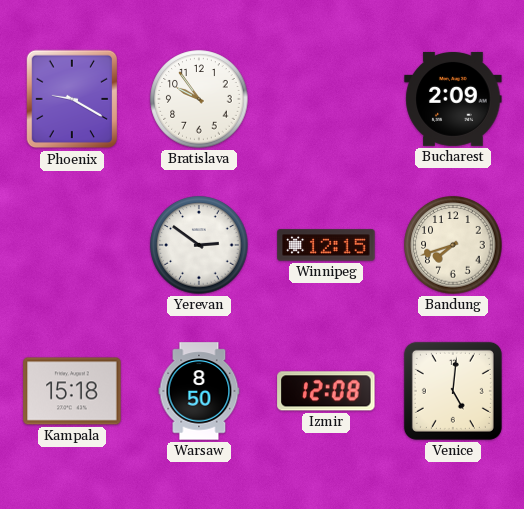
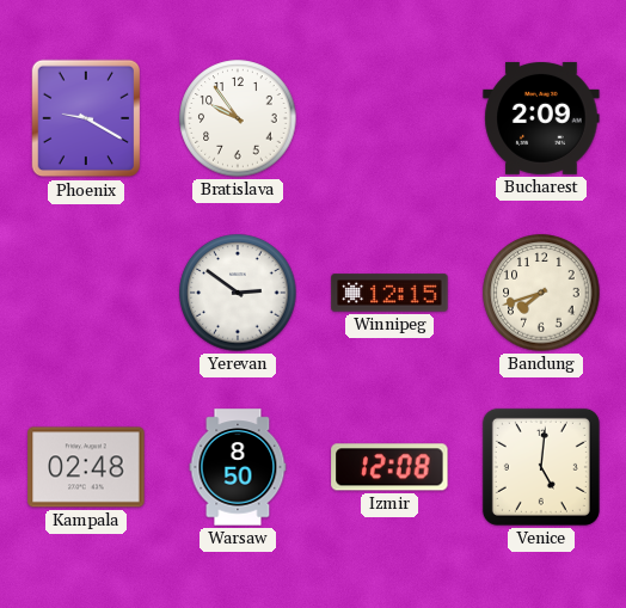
Kampala: 15:18 -> 02:48 (86, 467)
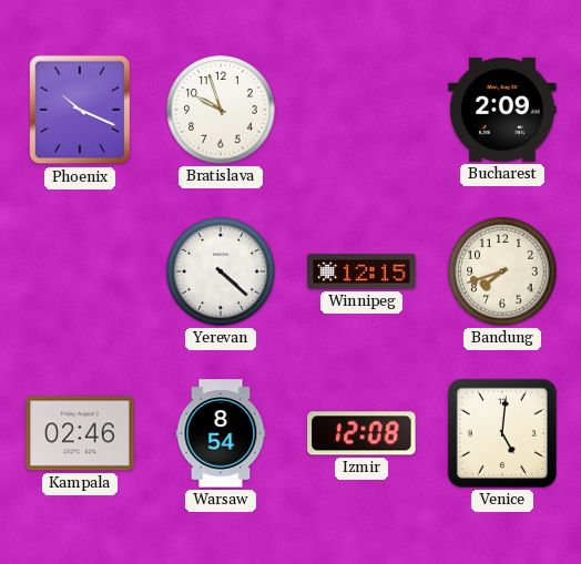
Phoenix: 9:20 -> 10:19 (80, 110)
Bratislava: 9:54 -> 9:57 (221, 110)
Yerevan: 2:51 -> 4:22 (221, 271)
Kampala: 02:48 -> 02:46 (80, 433)
Warsaw: 8:50 -> 8:54 (221, 433)
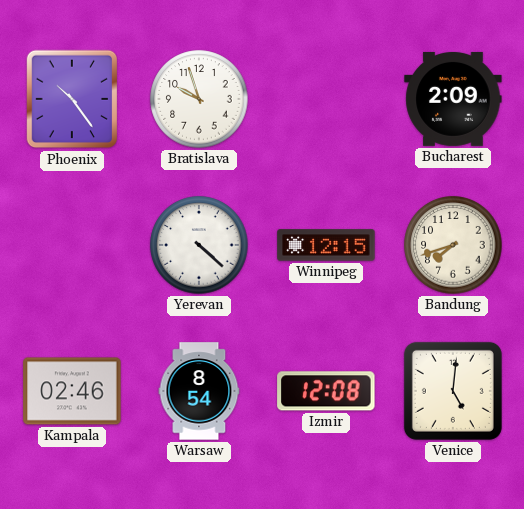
Phoenix: 10:19 -> 10:24 (72, 99)
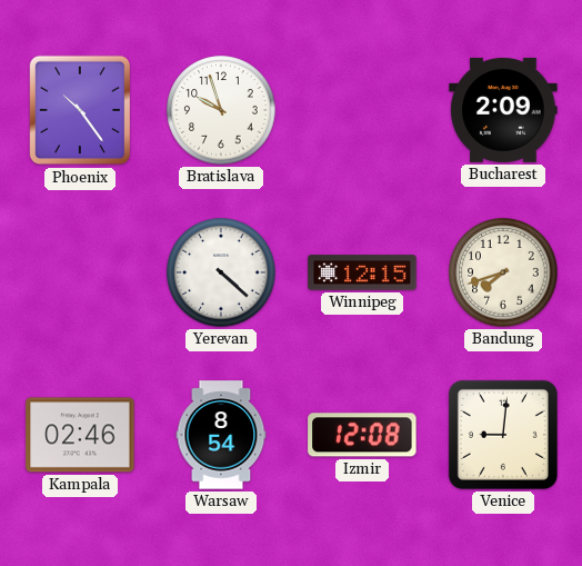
Venice: 5:01 -> 9:01 (503, 435)
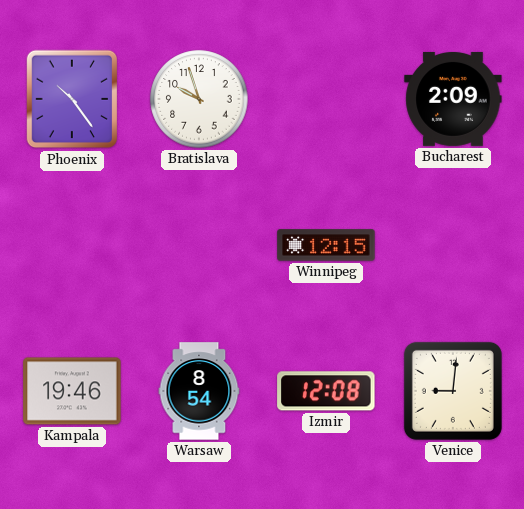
Yerevan: 4:22 -> none (221, 272)
Bandung: 7:42 -> none (503, 272)
Kampala: 02:46 -> 19:46 (72, 391)
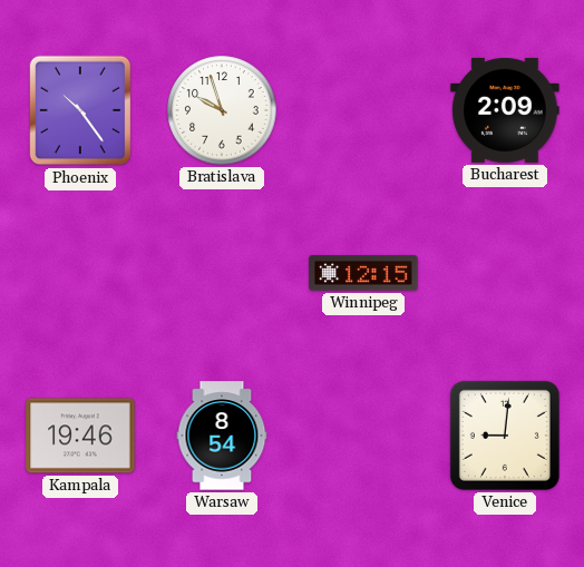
Izmir: 12:08 -> none (326, 391)
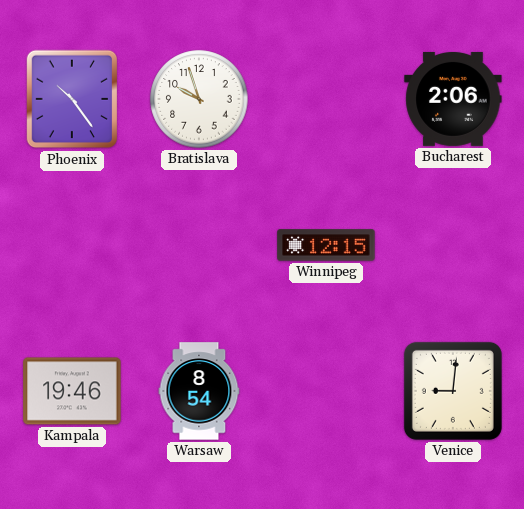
Bucharest: 2:09 -> 2:06 (453, 99)
